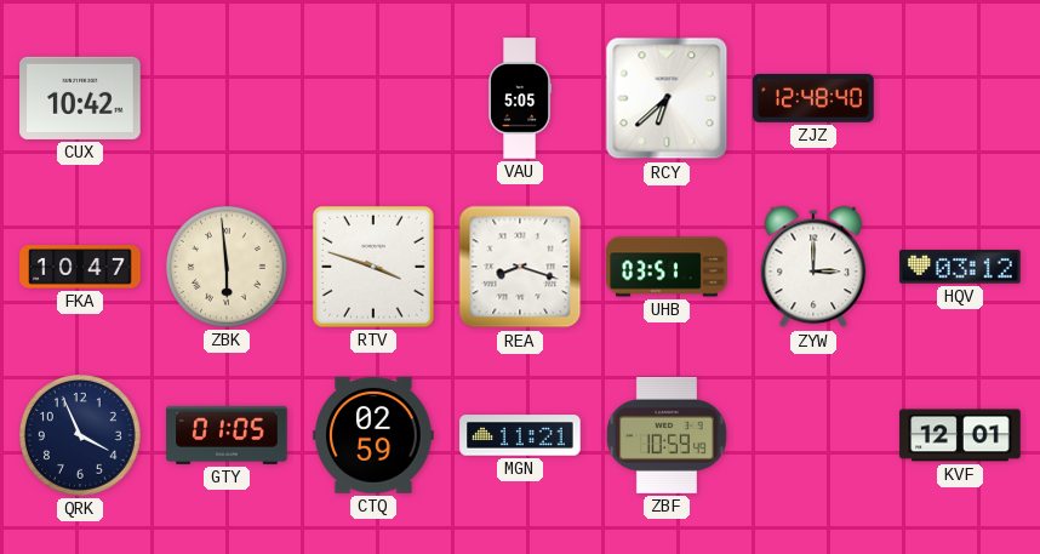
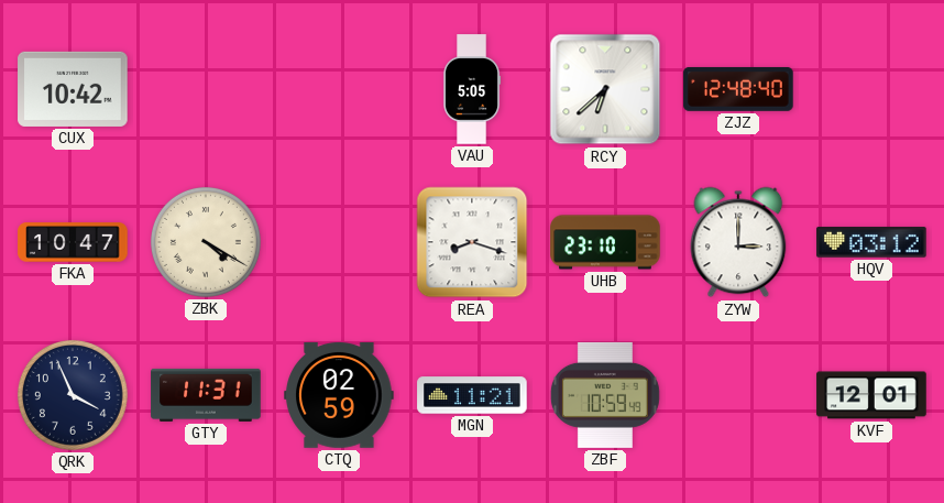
ZBK: 5:59 -> 4:20 (206, 242)
RTV: 3:48 -> none (373, 267)
UHB: 03:51 -> 23:10 (605, 242)
GTY: 01:05 -> 11:31 (206, 395)
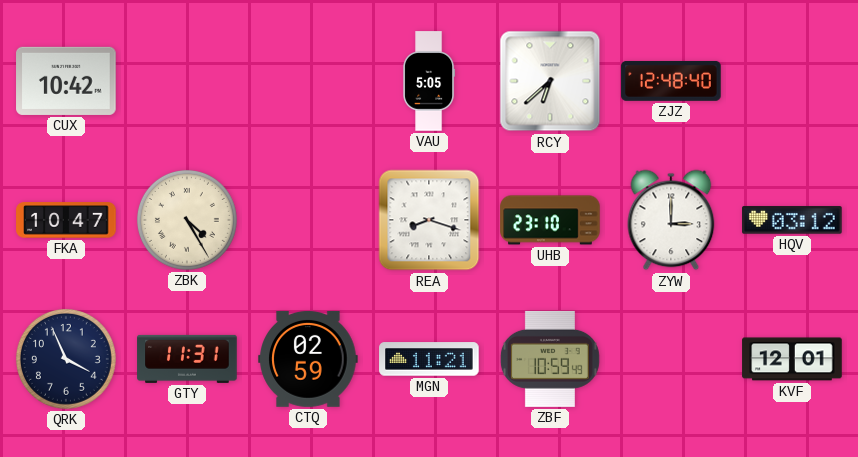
ZBK: 4:20 -> 4:25 (187, 220)
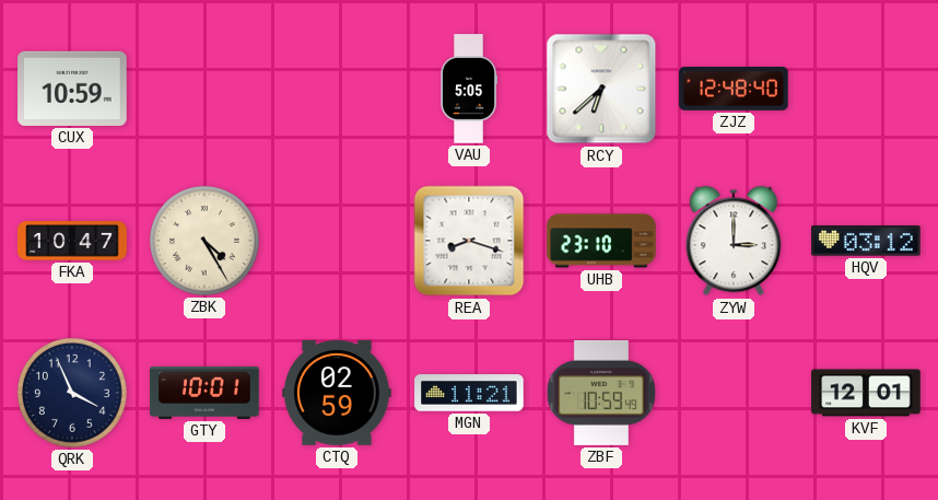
CUX: 10:42 -> 10:59 (72, 89)
GTY: 11:31 -> 10:01 (204, 393)
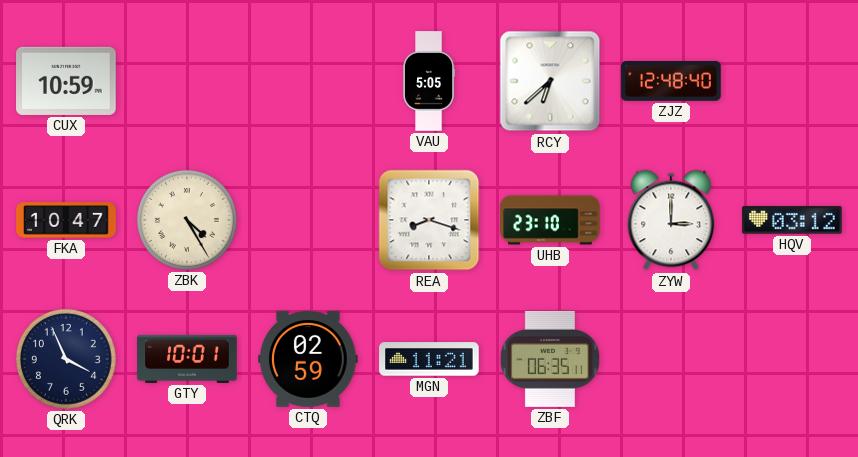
ZBF: 10:59 -> 06:35 (550, 359)
KVF: 12:01 -> none (866, 393)
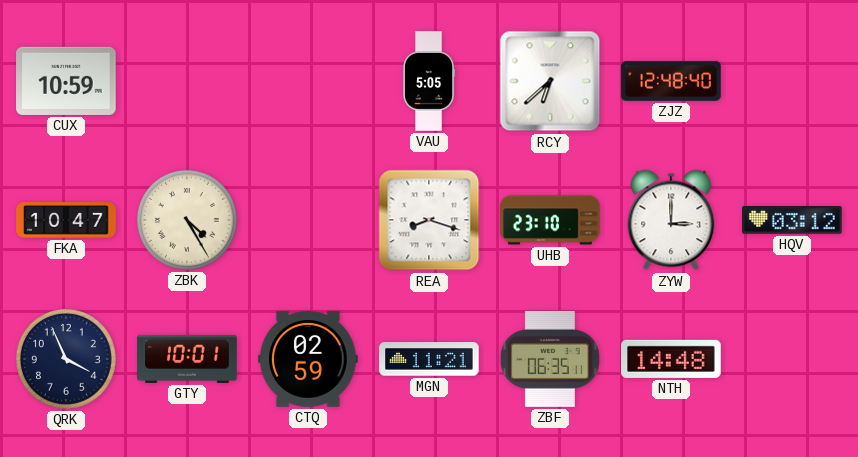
NTH: none -> 14:48 (671, 359)
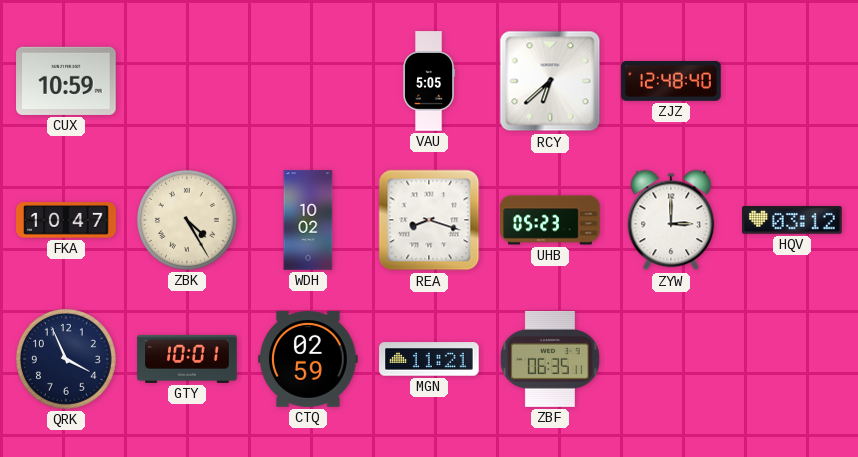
WDH: none -> 10:02 (308, 220)
UHB: 23:10 -> 05:23 (550, 220)
NTH: 14:48 -> none (671, 359)
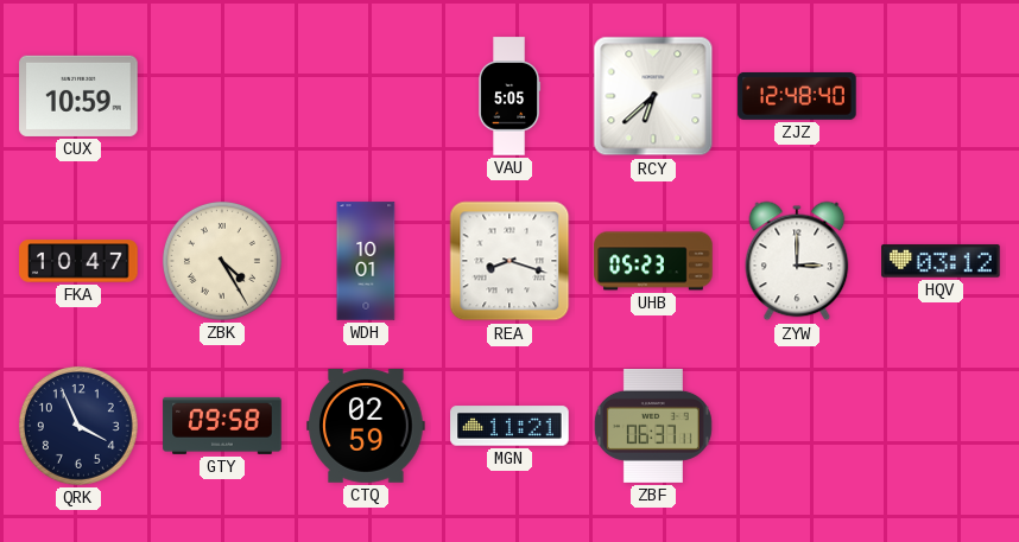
WDH: 10:02 -> 10:01 (366, 261)
GTY: 10:01 -> 09:58 (222, 426)
ZBF: 06:35 -> 06:37 (653, 426)
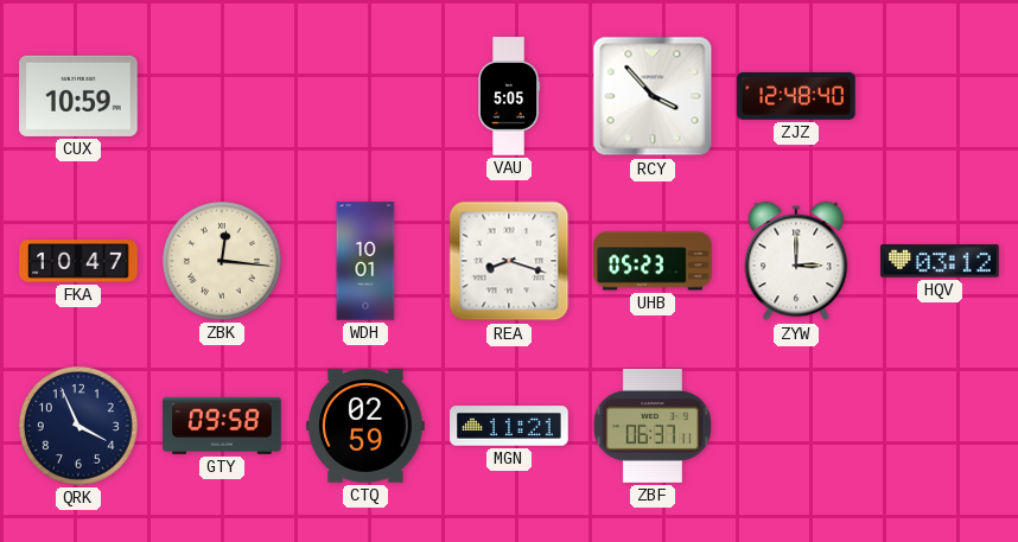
RCY: 6:38 -> 3:53 (653, 96)
ZBK: 4:25 -> 12:16 (222, 261)
